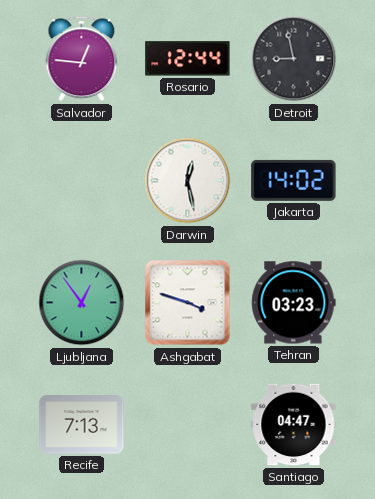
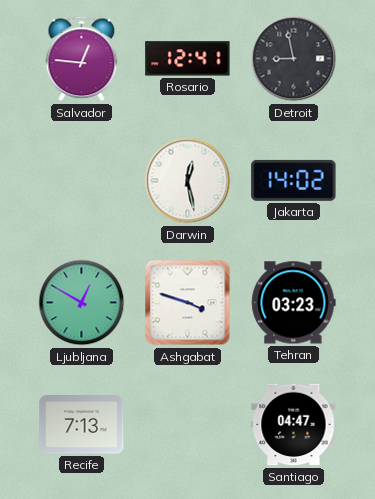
Rosario: 12:44 -> 12:41 (188, 59)
Ljubljana: 12:54 -> 12:50 (82, 303)
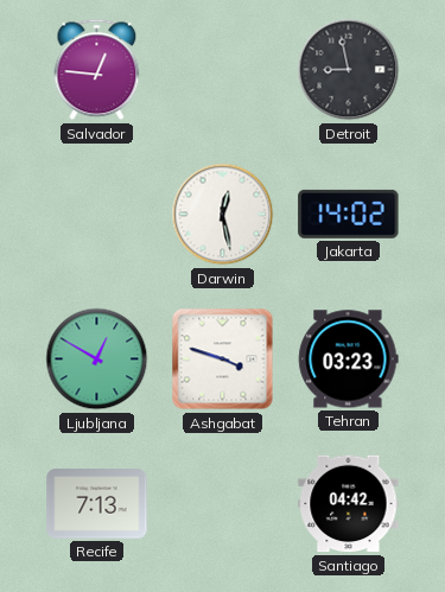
Rosario: 12:41 -> none (188, 59)
Santiago: 04:47 -> 04:42 (349, 504)
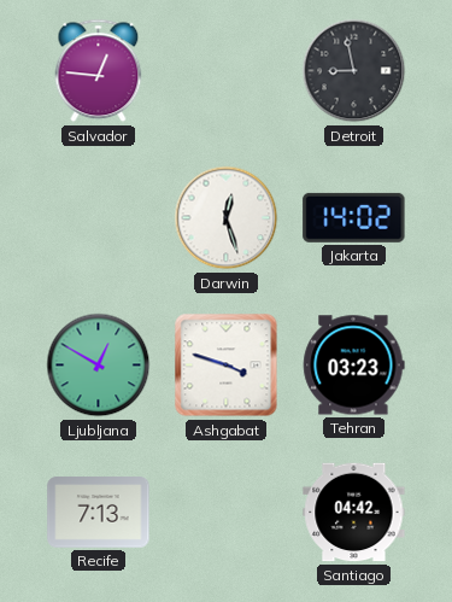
Darwin: 12:28 -> 12:27 (227, 218)
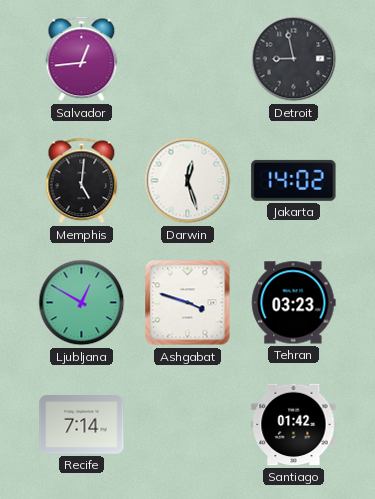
Salvador: 12:46 -> 12:44 (82, 59)
Memphis: none -> 5:01 (82, 181)
Recife: 7:13 -> 7:14 (82, 425)
Santiago: 04:42 -> 01:42 (294, 425)
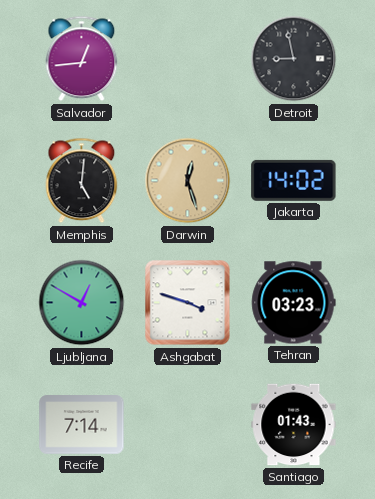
Darwin dial: white -> champagne (188, 181)
Santiago: 01:42 -> 01:43 (294, 425)
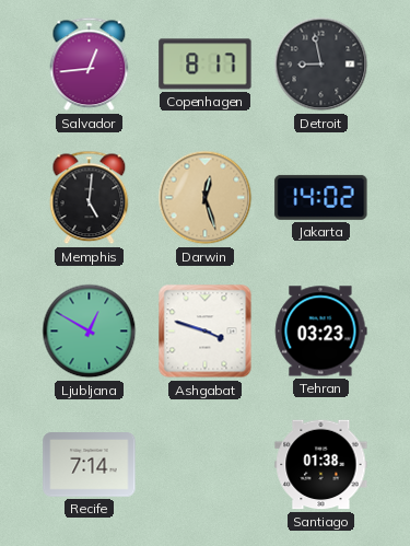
Copenhagen: none -> 8:17 (206, 65)
Santiago: 01:43 -> 01:38 (321, 465)
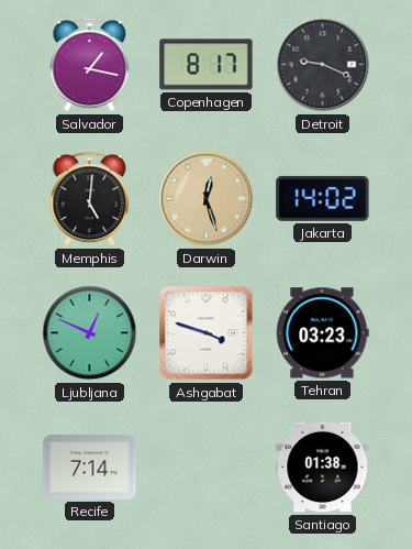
Salvador: 12:44 -> 1:17 (90, 65)
Detroit: 8:58 -> 9:19 (323, 65)
Ljubljana: 12:50 -> 12:49 (90, 333)
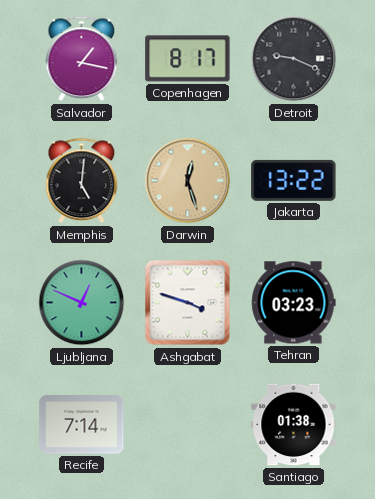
Jakarta: 14:02 -> 13:22 (294, 180)
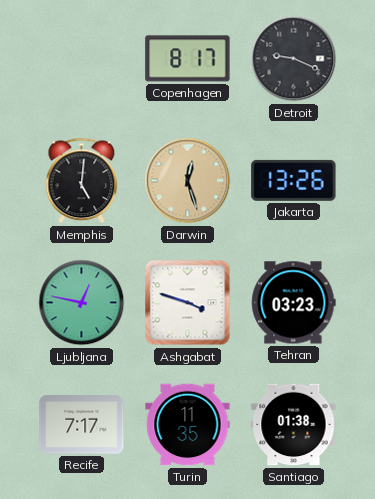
Salvador: 1:17 -> none (82, 59)
Jakarta: 13:22 -> 13:26 (294, 180)
Ljubljana: 12:49 -> 12:47 (82, 303)
Recife: 7:14 -> 7:17 (82, 425)
Turin: none -> 11:35 (188, 425)
